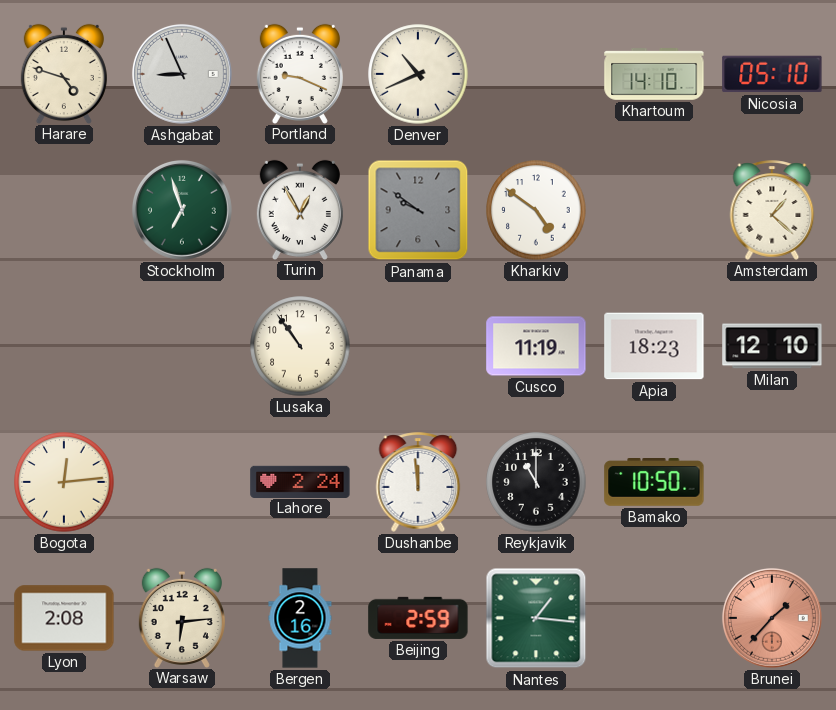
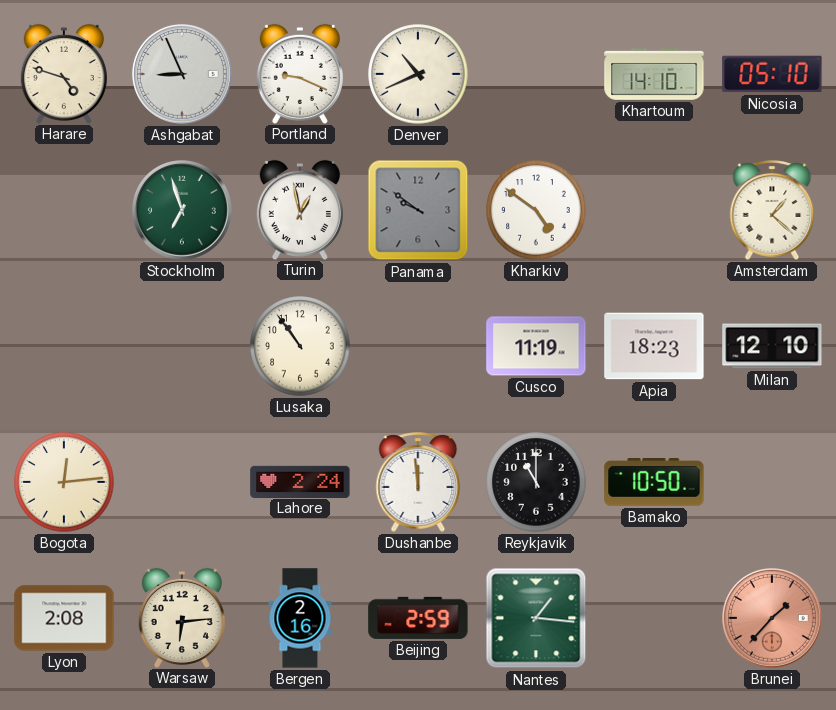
Turin: 12:55 -> 12:58 (300, 209)
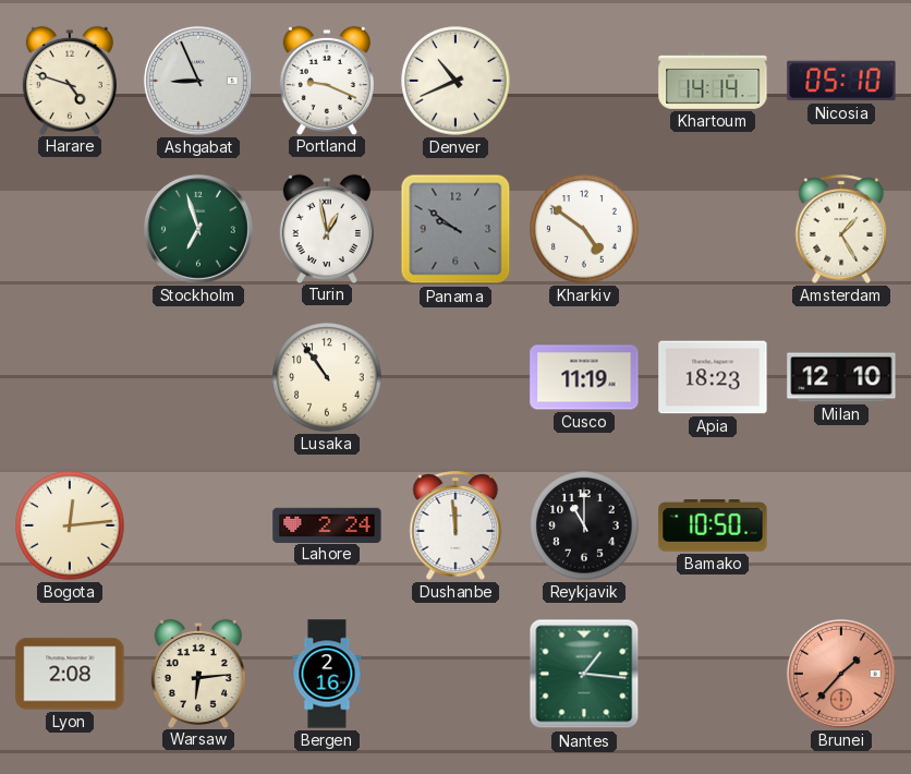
Khartoum: 14:10 -> 14:14 (713, 81)
Amsterdam: 1:22 -> 1:25 (841, 229)
Beijing: 2:59 -> none (418, 618)
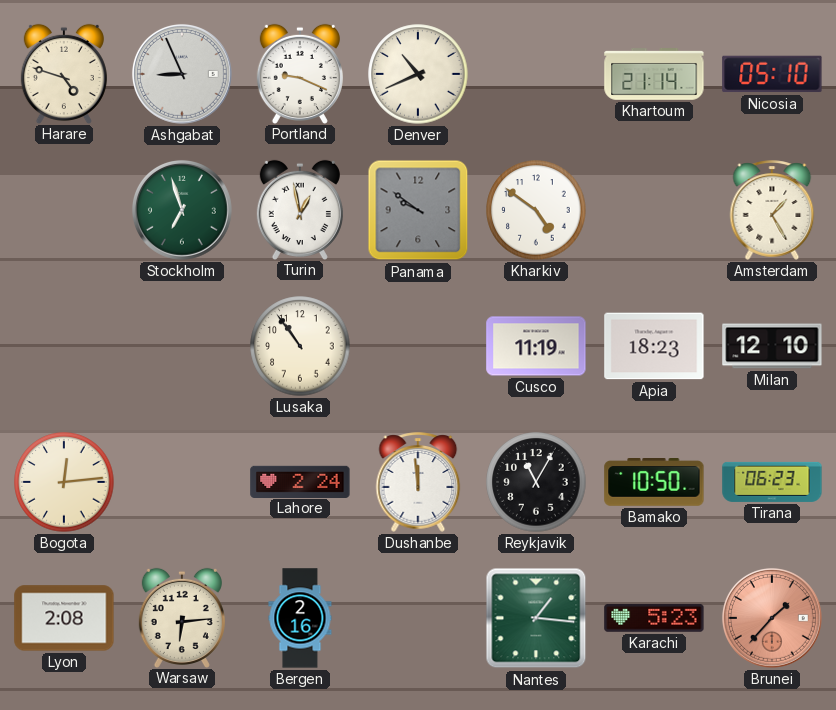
Khartoum: 14:14 -> 21:14 (654, 74)
Reykjavik: 11:00 -> 11:05 (536, 482)
Tirana: none -> 06:23 (772, 482)
Karachi: none -> 5:23 (654, 618)
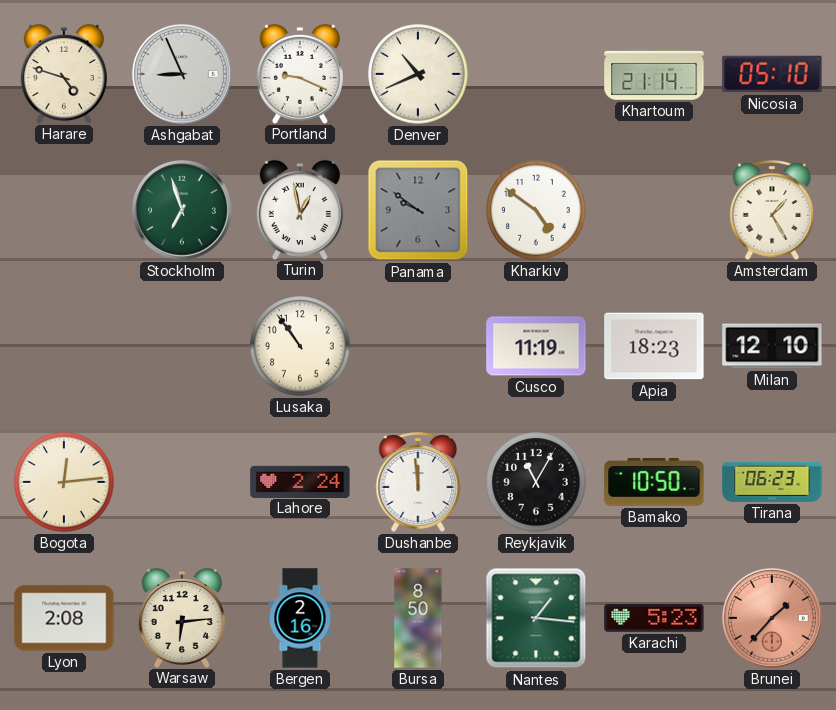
Bursa: none -> 8:50 (418, 618)
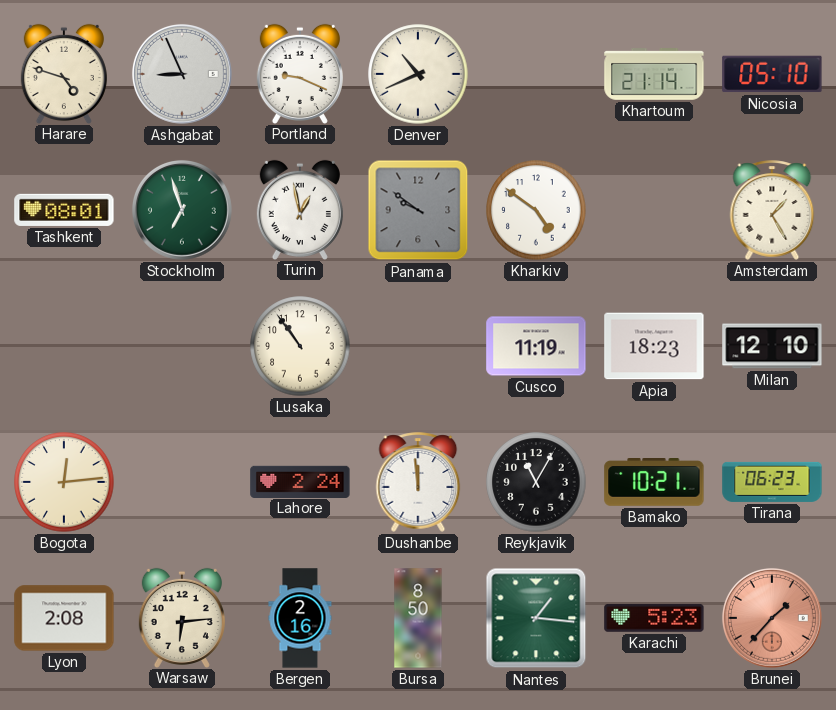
Tashkent: none -> 08:01 (64, 210)
Bamako: 10:50 -> 10:21 (654, 483)
